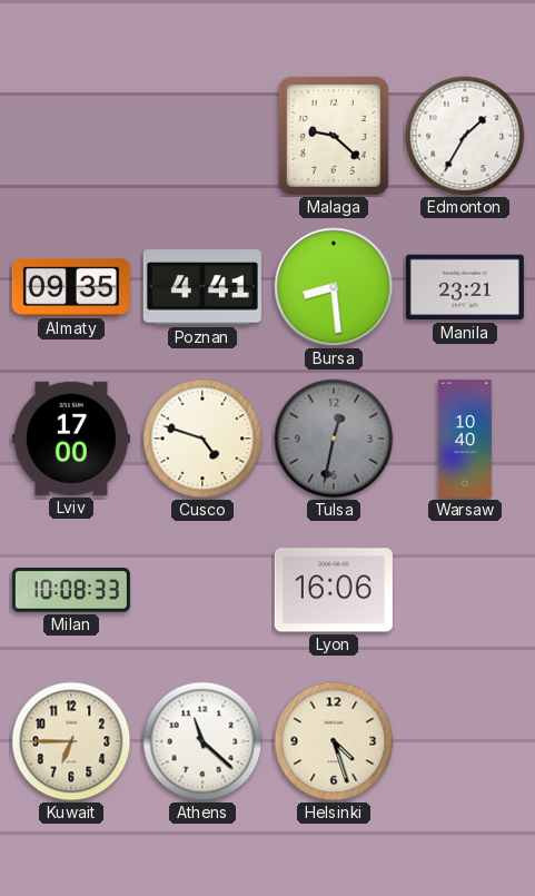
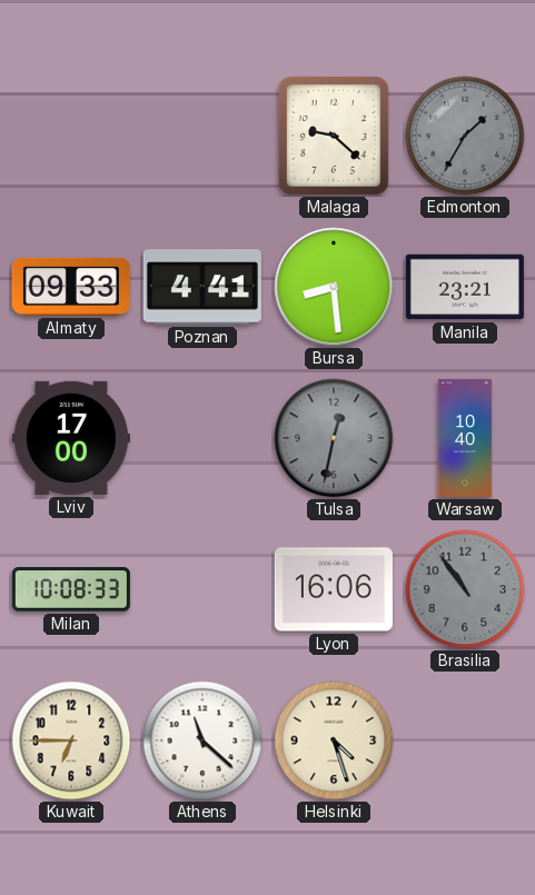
Edmonton dial: white -> grey (465, 136)
Almaty: 09:35 -> 09:33 (71, 287)
Cusco: 4:48 -> none (202, 439)
Brasilia: none -> 10:54 (465, 589)
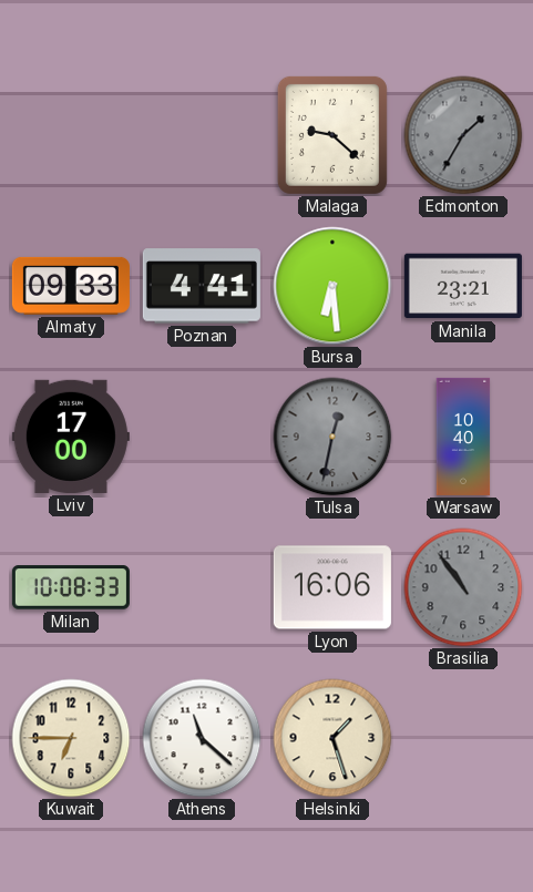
Bursa: 8:29 -> 6:29 (332, 286)
Helsinki: 4:27 -> 1:27 (332, 738)
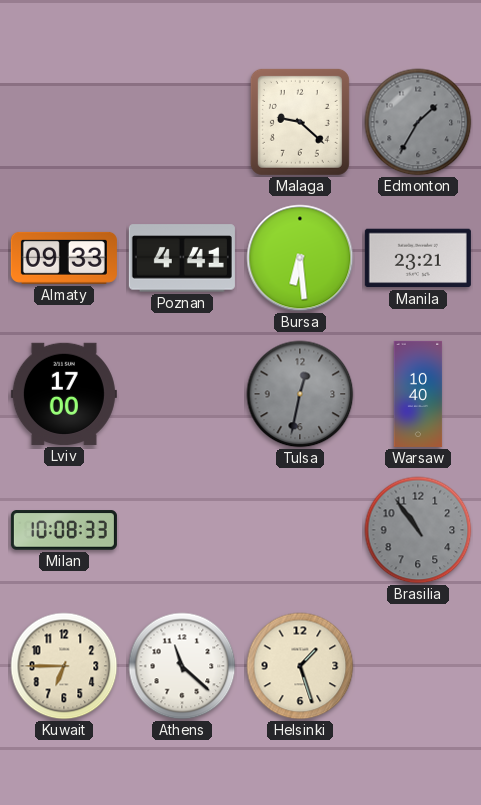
Lyon: 16:06 -> none (332, 587)
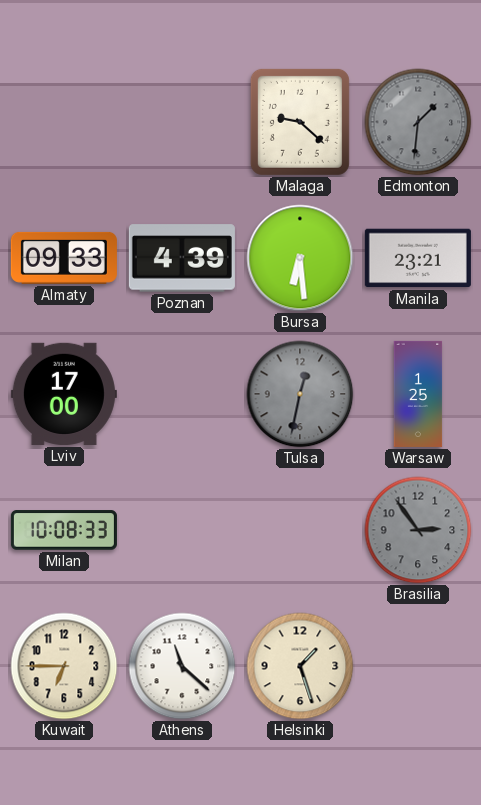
Edmonton: 1:35 -> 1:31 (418, 122)
Poznan: 4:41 -> 4:39 (182, 258)
Warsaw: 10:40 -> 1:25 (418, 394)
Brasilia: 10:54 -> 2:54 (418, 530)
